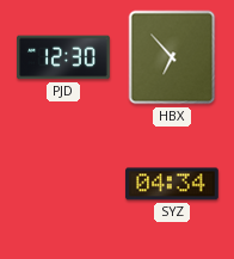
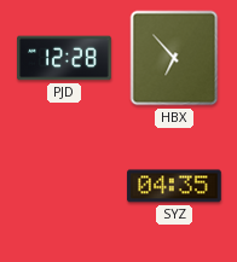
PJD: 12:30 -> 12:28 (64, 58)
SYZ: 04:34 -> 04:35 (174, 186)
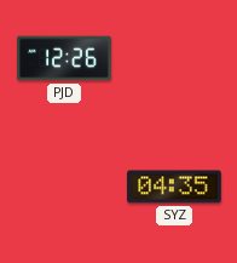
PJD: 12:28 -> 12:26 (64, 58)
HBX: 6:53 -> none (174, 58)
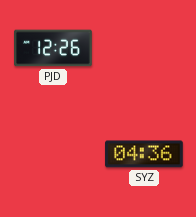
SYZ: 04:35 -> 04:36 (144, 154)
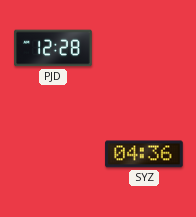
PJD: 12:26 -> 12:28 (53, 48)
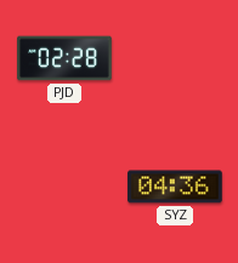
PJD: 12:28 -> 02:28 (64, 58)
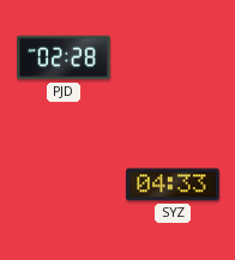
SYZ: 04:36 -> 04:33 (173, 185)
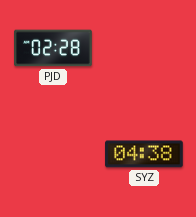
SYZ: 04:33 -> 04:38 (144, 154)
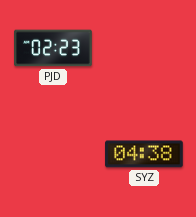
PJD: 02:28 -> 02:23 (53, 48)
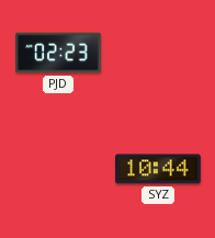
SYZ: 04:38 -> 10:44 (158, 169)
